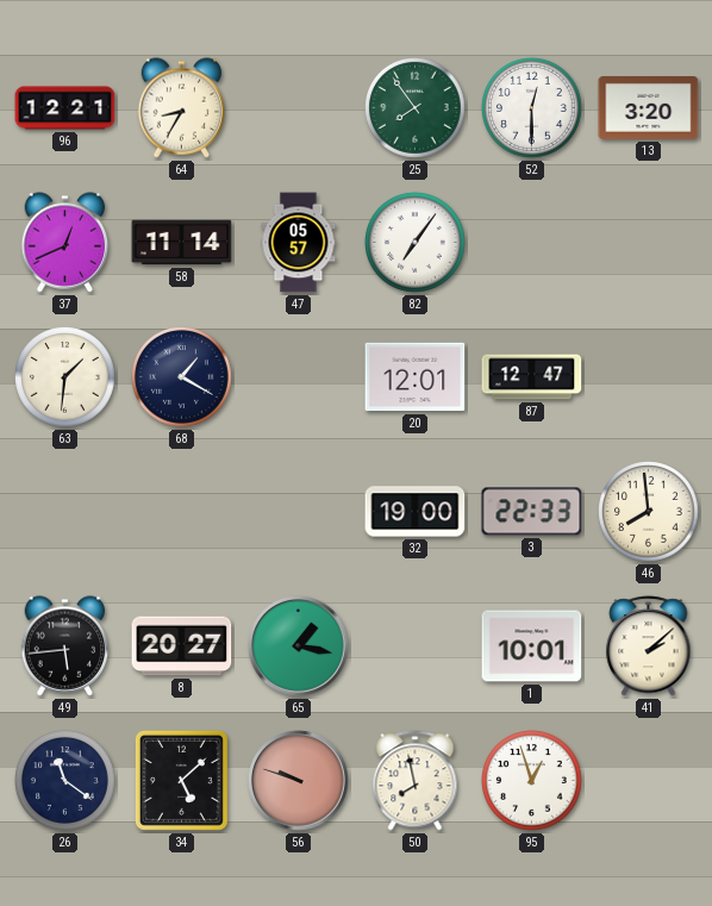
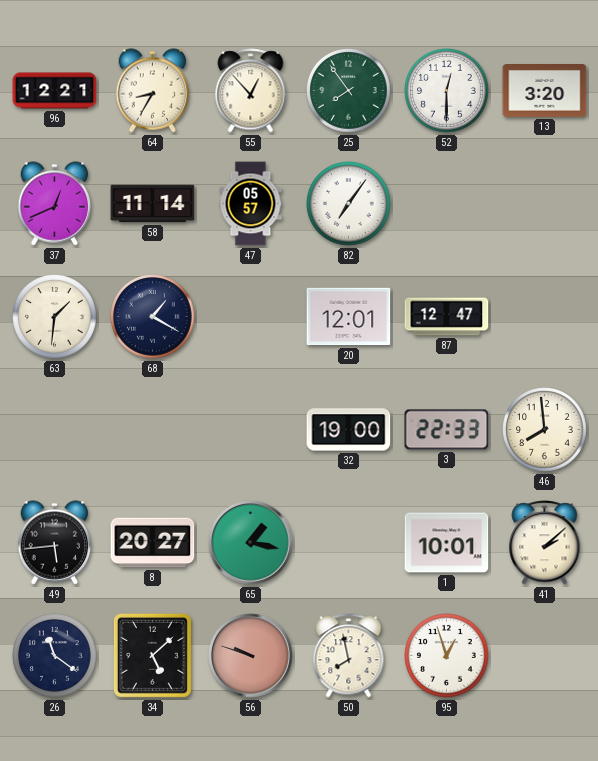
55: none -> 12:53 (251, 91)
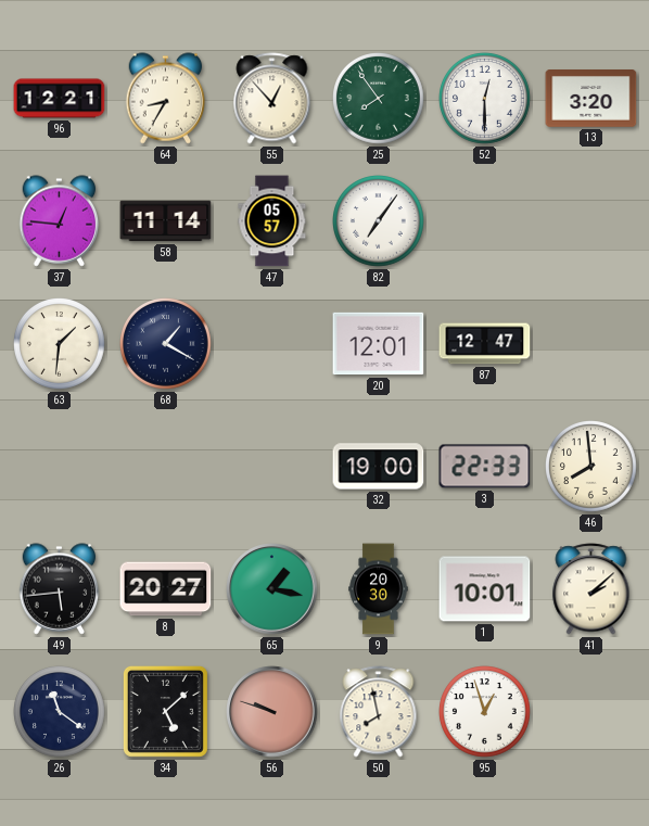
37: 12:41 -> 12:46 (60, 221)
9: none -> 20:30 (379, 589)
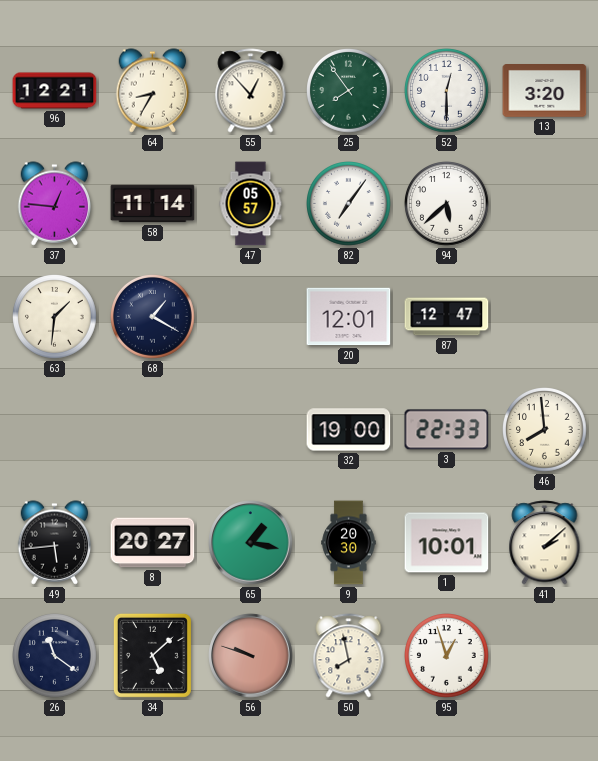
94: none -> 5:38 (447, 204)
